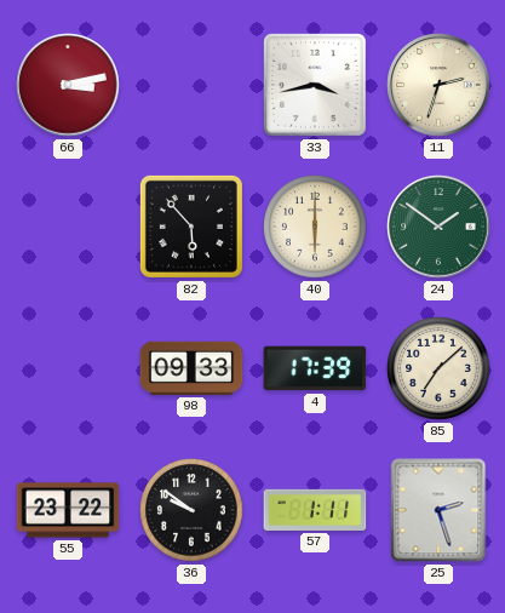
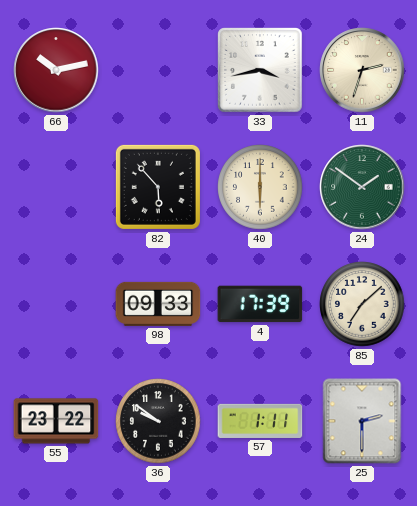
66: 3:13 -> 10:13 (56, 70)
25: 2:27 -> 2:30 (362, 421)
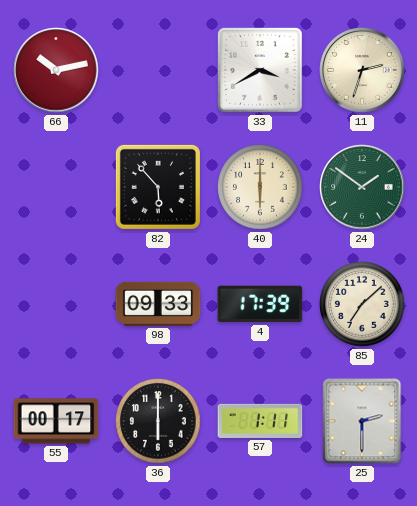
33: 3:43 -> 3:40 (261, 71)
55: 23:22 -> 00:17 (56, 421)
36: 9:51 -> 6:00 (158, 421)
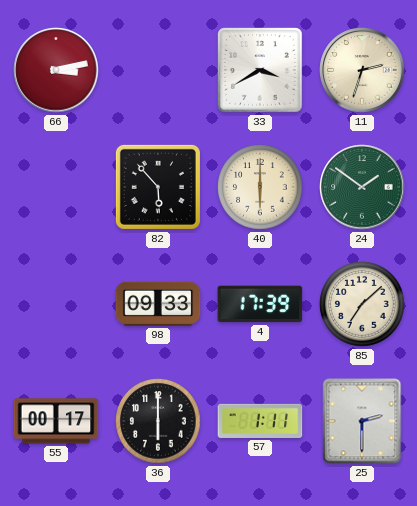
66: 10:13 -> 3:13 (56, 70)
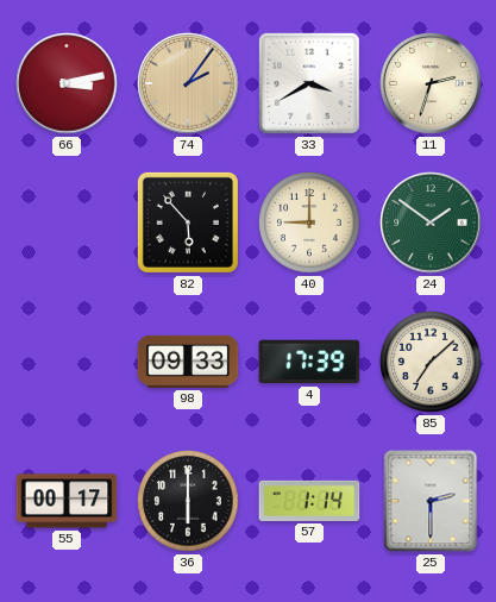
74: none -> 2:06 (188, 83)
40: 6:00 -> 9:00 (309, 222)
57: 1:11 -> 1:14 (309, 501)
